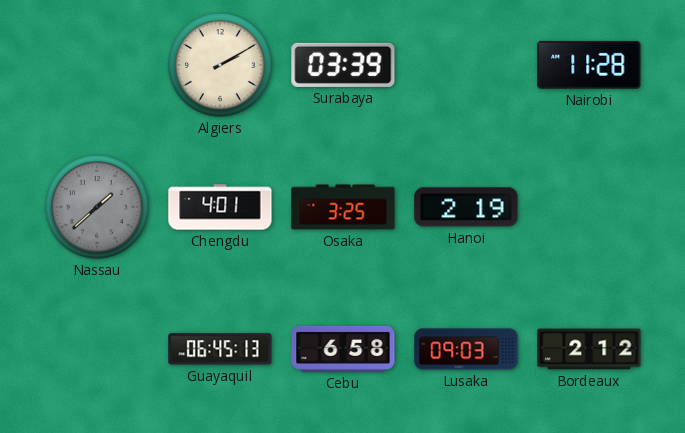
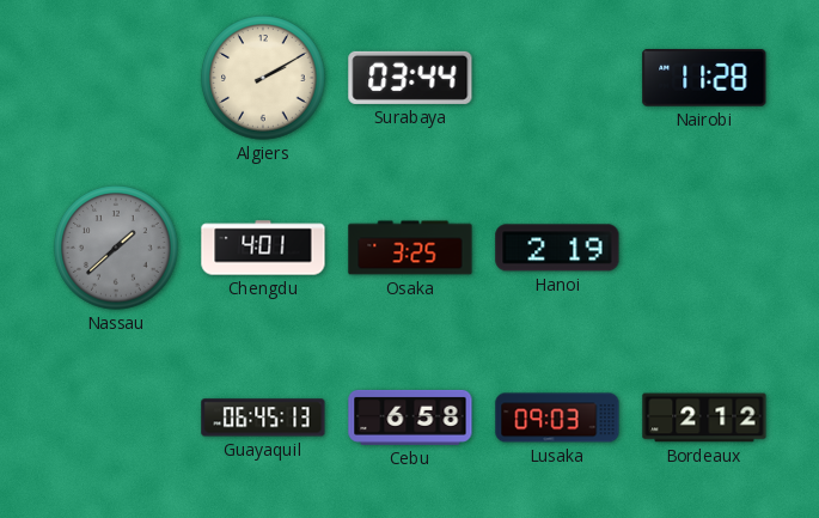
Surabaya: 03:39 -> 03:44 (410, 78)
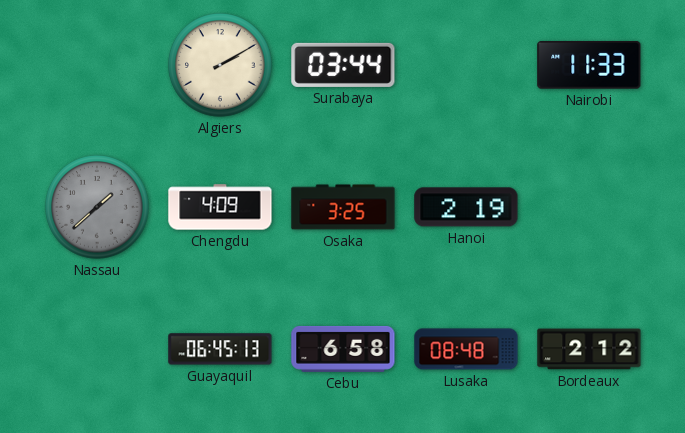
Nairobi: 11:28 -> 11:33 (589, 65)
Chengdu: 4:01 -> 4:09 (220, 207)
Lusaka: 09:03 -> 08:48 (466, 349)
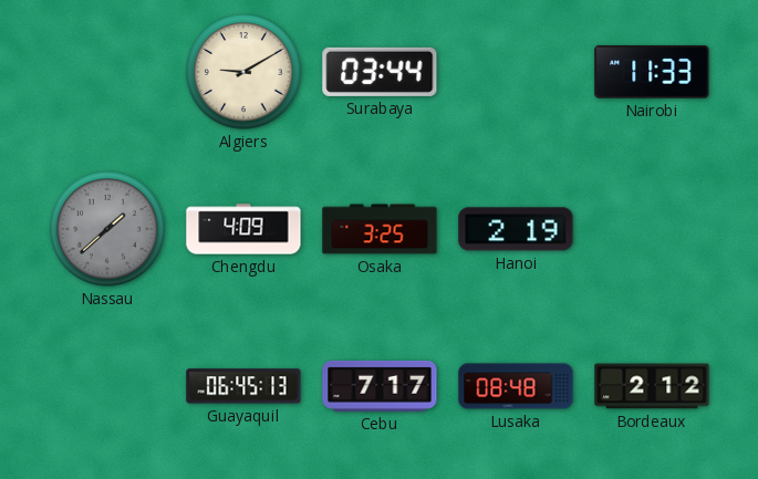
Algiers: 2:10 -> 9:10 (243, 72)
Cebu: 6:58 -> 7:17 (380, 386)
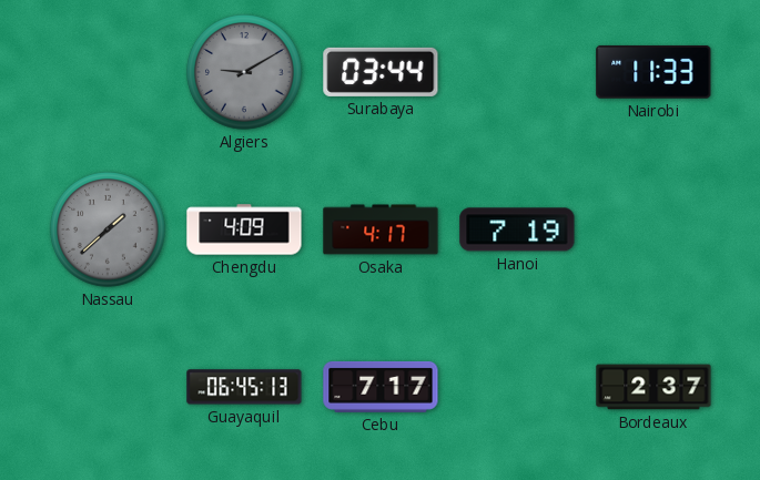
Algiers dial: cream -> grey (244, 72)
Osaka: 3:25 -> 4:17 (381, 229)
Hanoi: 2:19 -> 7:19 (517, 229)
Lusaka: 08:48 -> none (516, 386)
Bordeaux: 2:12 -> 2:37 (653, 387)
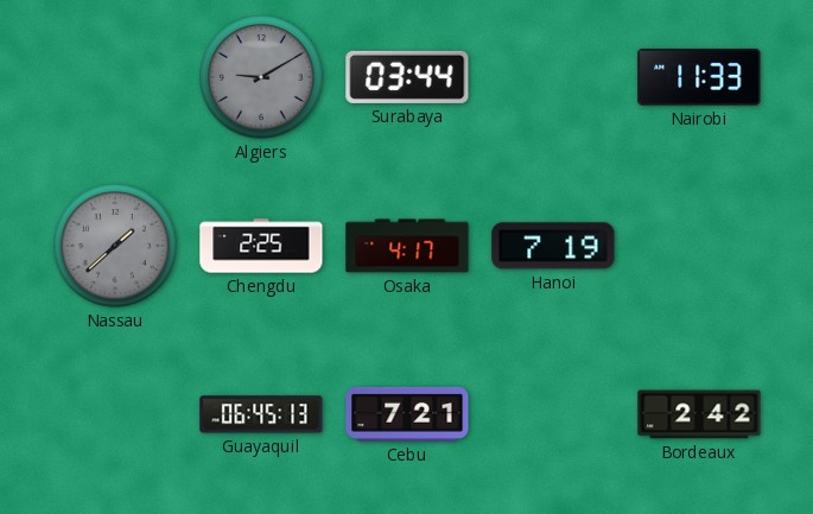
Chengdu: 4:09 -> 2:25 (261, 246)
Cebu: 7:17 -> 7:21 (407, 414)
Bordeaux: 2:37 -> 2:42 (699, 414)
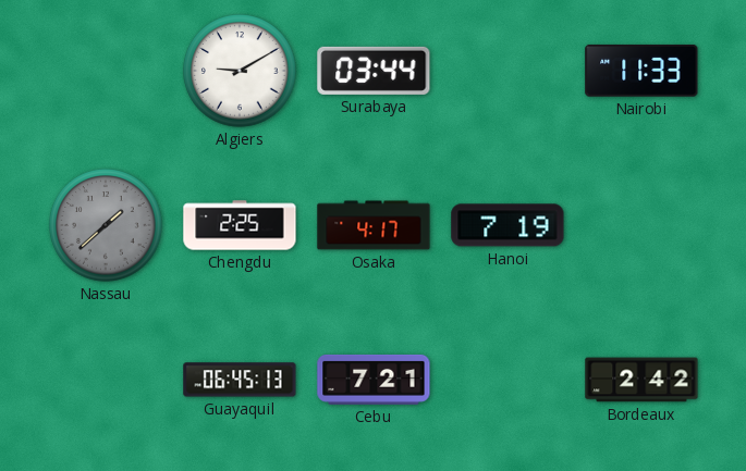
Algiers dial: grey -> white (240, 71)
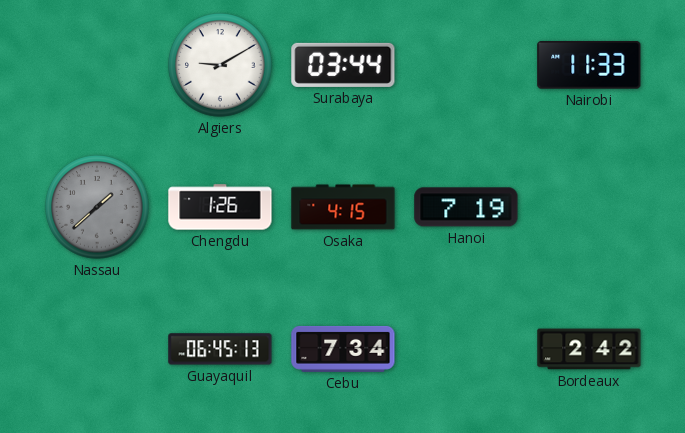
Chengdu: 2:25 -> 1:26 (220, 207)
Osaka: 4:17 -> 4:15 (343, 207)
Cebu: 7:21 -> 7:34 (343, 349)
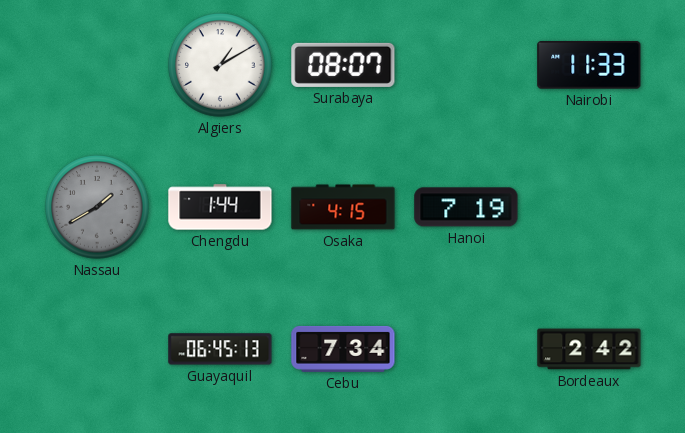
Algiers: 9:10 -> 1:10 (220, 65)
Surabaya: 03:44 -> 08:07 (343, 65)
Nassau: 1:38 -> 1:40 (97, 207)
Chengdu: 1:26 -> 1:44 (220, 207)
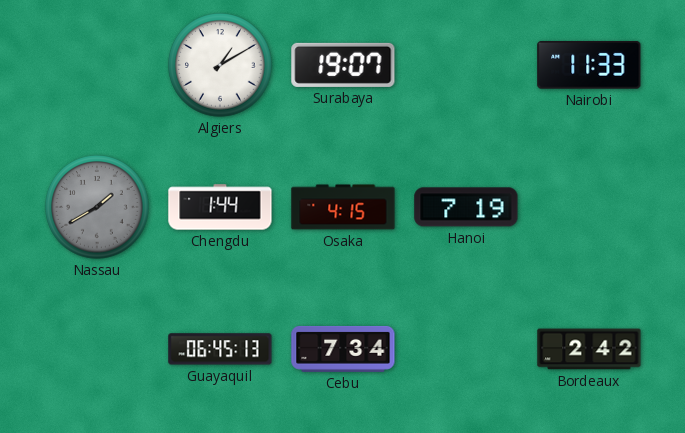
Surabaya: 08:07 -> 19:07 (343, 65)
